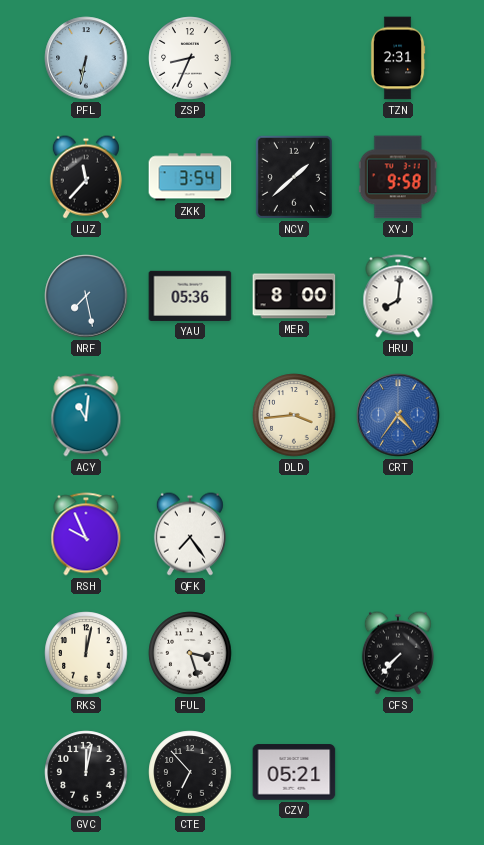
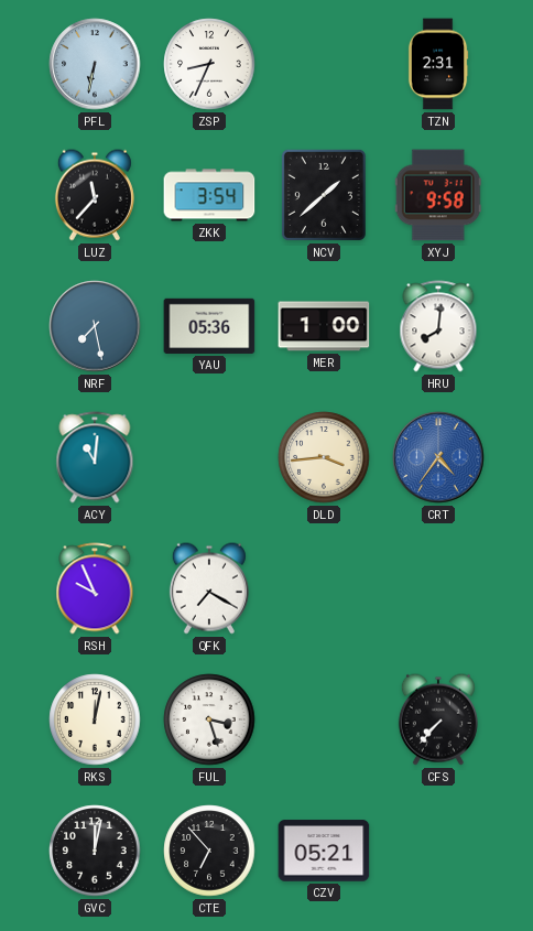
MER: 8:00 -> 1:00 (324, 326)
QFK: 7:24 -> 7:20 (209, 588)
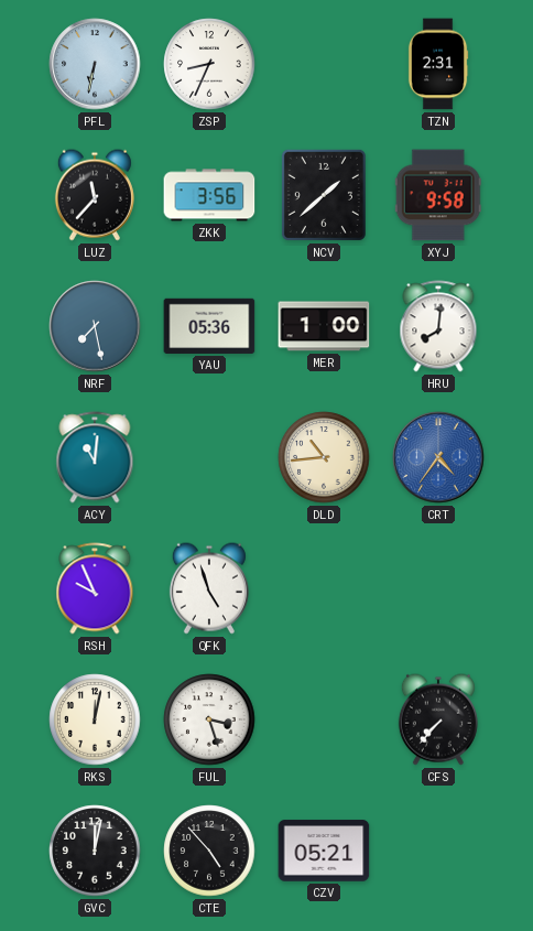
ZKK: 3:54 -> 3:56 (209, 195)
DLD: 3:44 -> 10:44 (324, 457)
QFK: 7:20 -> 4:57 (209, 588)
CTE: 6:53 -> 4:53 (209, 851)
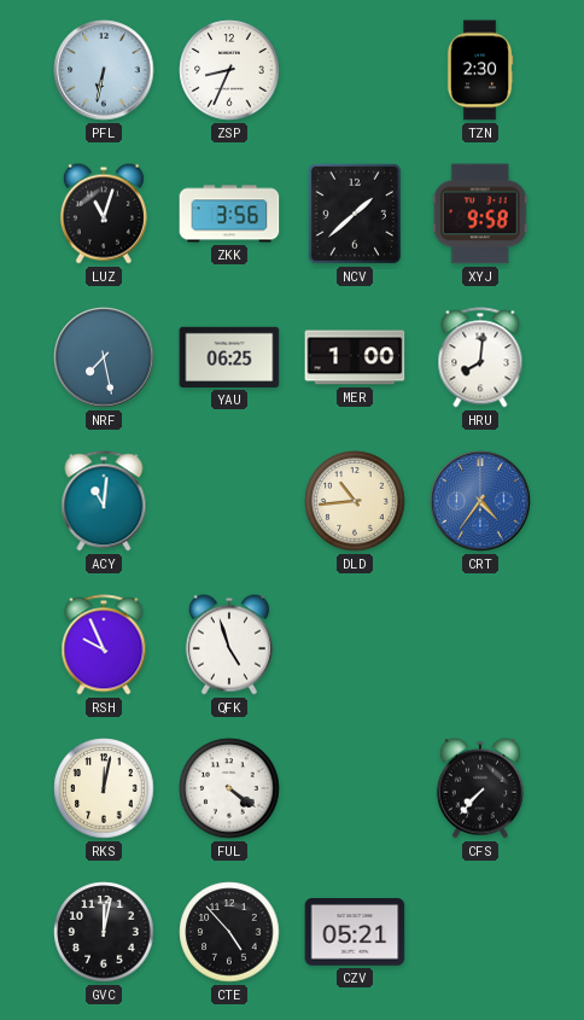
TZN: 2:31 -> 2:30 (480, 70)
LUZ: 11:37 -> 11:03 (104, 214)
YAU: 05:36 -> 06:25 (229, 357)
FUL: 3:27 -> 4:21 (229, 788)
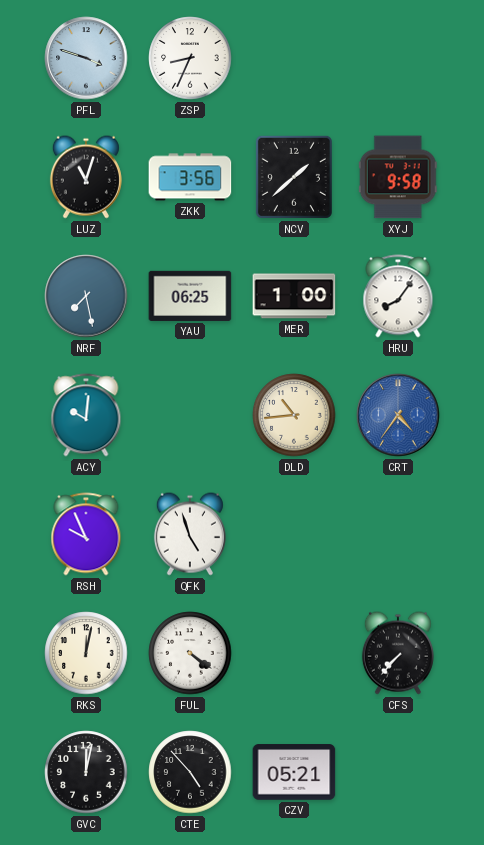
PFL: 6:32 -> 3:48 (86, 58)
TZN: 2:30 -> none (480, 70)
HRU: 8:01 -> 8:06 (398, 296)
ACY: 11:01 -> 10:01 (86, 415)
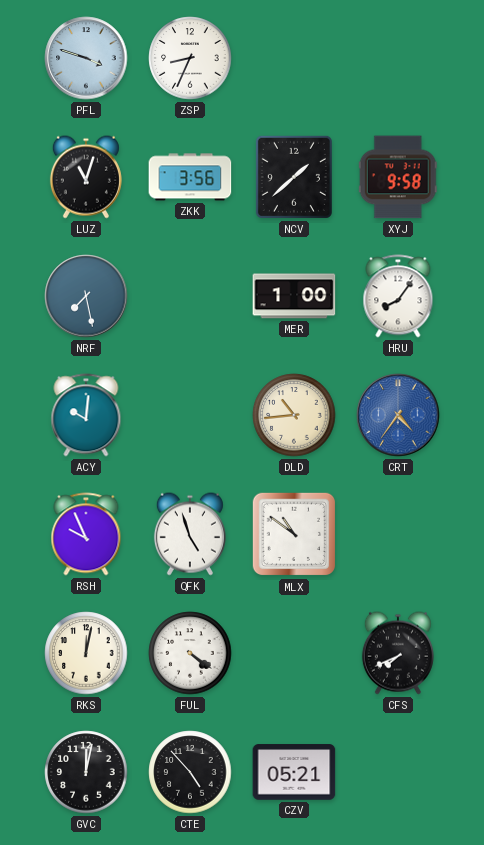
YAU: 06:25 -> none (190, 296)
MLX: none -> 10:51 (294, 534)
CFS: 7:37 -> 7:41 (398, 653)
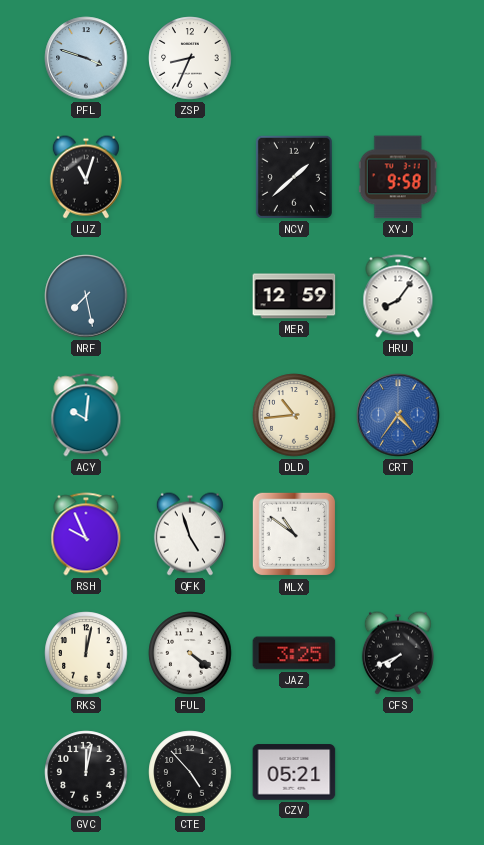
ZKK: 3:56 -> none (190, 177)
MER: 1:00 -> 12:59 (294, 296)
JAZ: none -> 3:25 (294, 653)
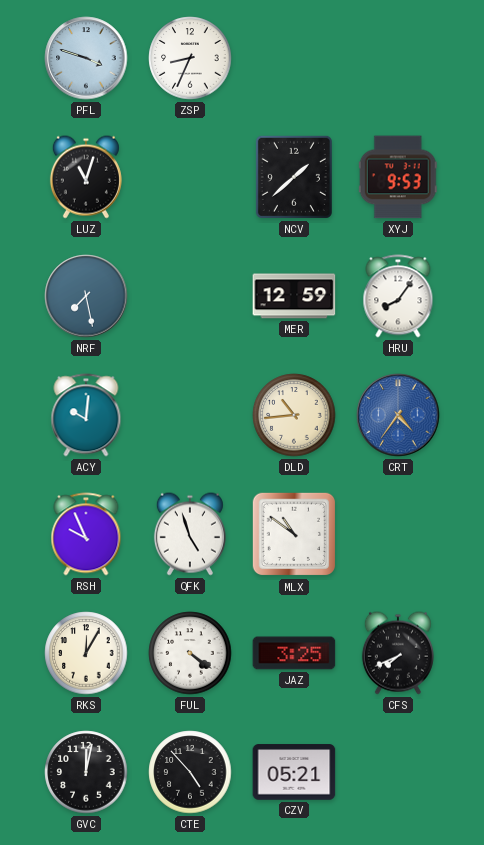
XYJ: 9:58 -> 9:53 (398, 177)
RKS: 12:02 -> 12:05 (86, 653)
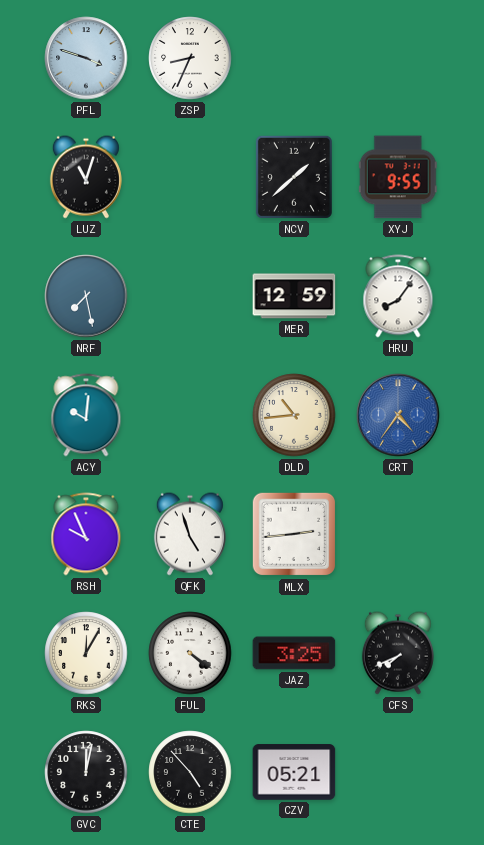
XYJ: 9:53 -> 9:55 (398, 177)
MLX: 10:51 -> 2:44 (294, 534)
